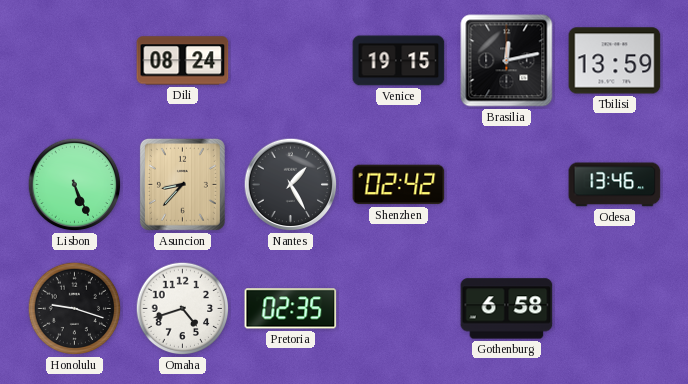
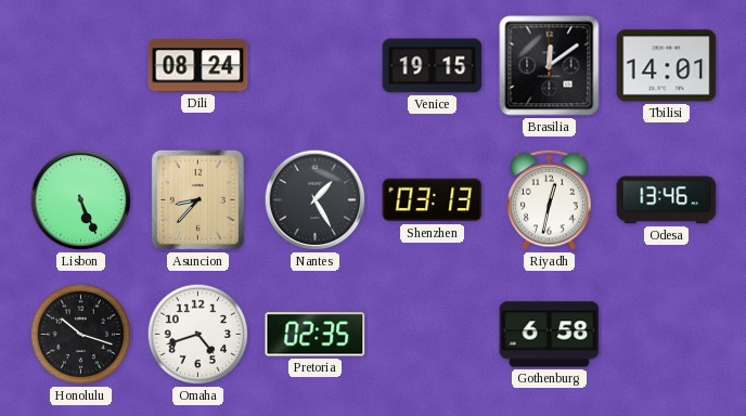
Brasilia: 12:13 -> 12:09 (550, 66)
Tbilisi: 13:59 -> 14:01 (667, 66)
Shenzhen: 02:42 -> 03:13 (433, 200)
Riyadh: none -> 12:32 (550, 199)
Honolulu: 9:18 -> 10:18 (81, 335)
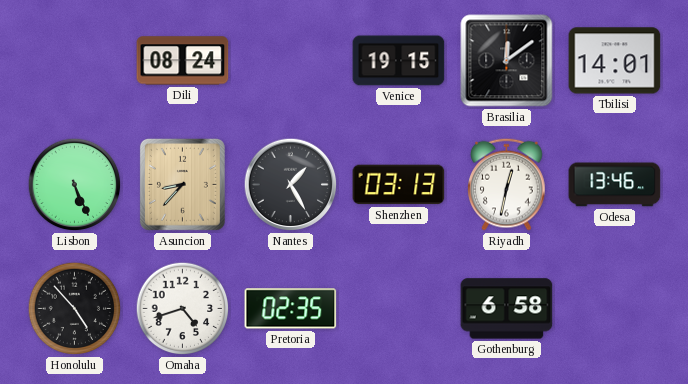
Honolulu: 10:18 -> 4:53 (75, 309)
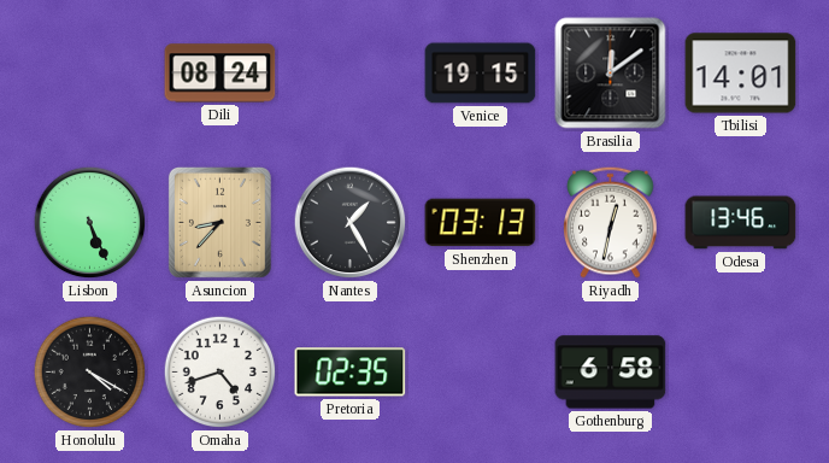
Honolulu: 4:53 -> 4:20 (90, 373)
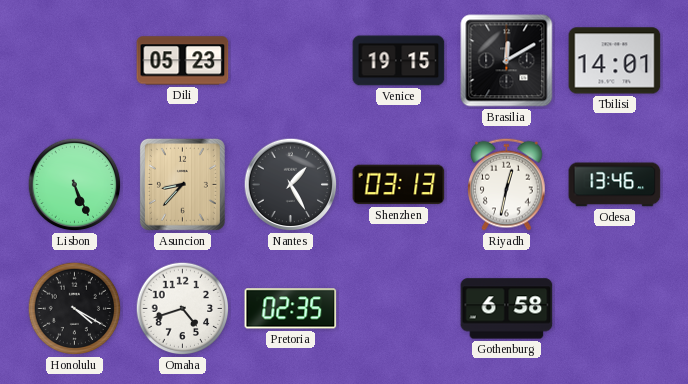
Dili: 08:24 -> 05:23 (183, 61)
Brasilia: 12:09 -> 12:10 (507, 61)
